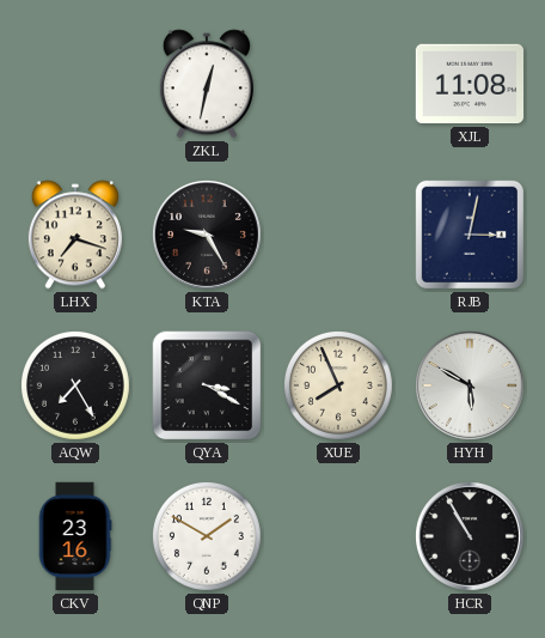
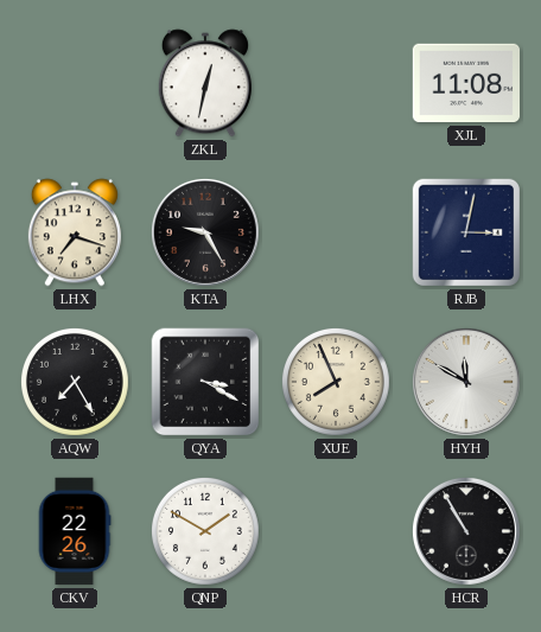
HYH: 5:50 -> 11:50 (466, 382)
CKV: 23:16 -> 22:26 (75, 531)
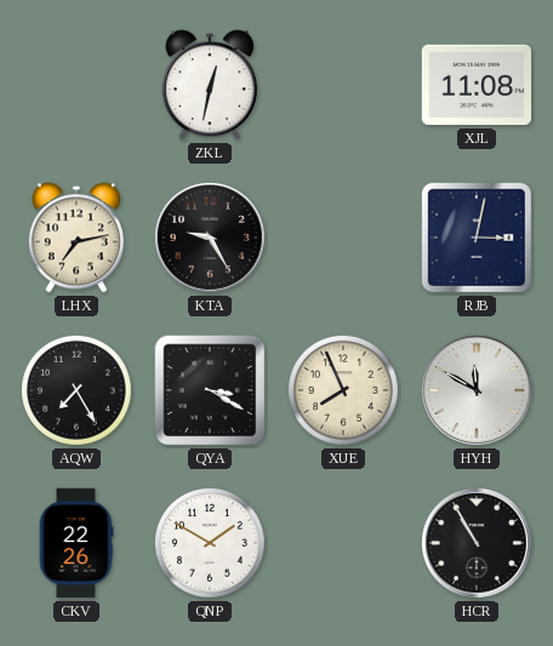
LHX: 7:18 -> 7:13 (76, 238)
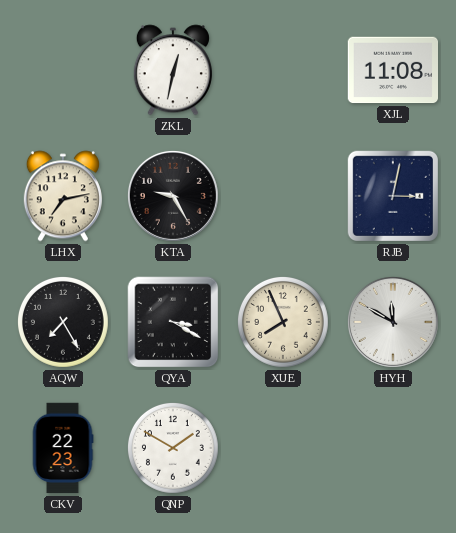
CKV: 22:26 -> 22:23 (63, 448)
HCR: 10:55 -> none (477, 543)
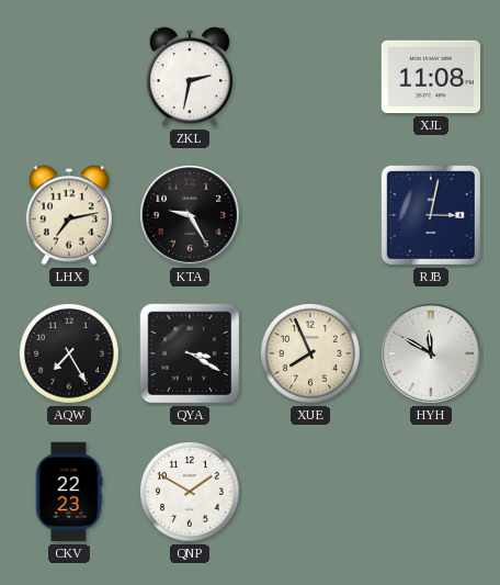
ZKL: 12:32 -> 2:32 (190, 77)
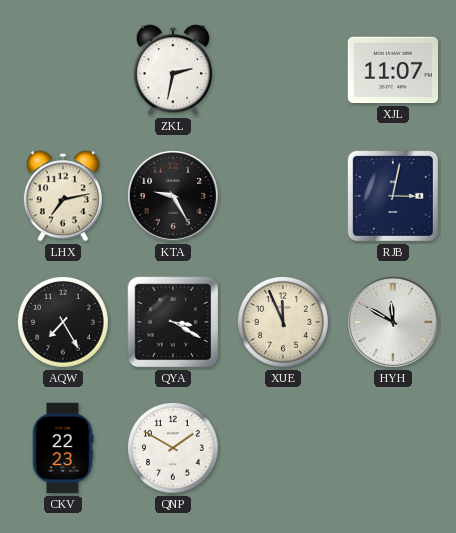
XJL: 11:08 -> 11:07 (393, 70)
XUE: 7:56 -> 11:56 (283, 322)
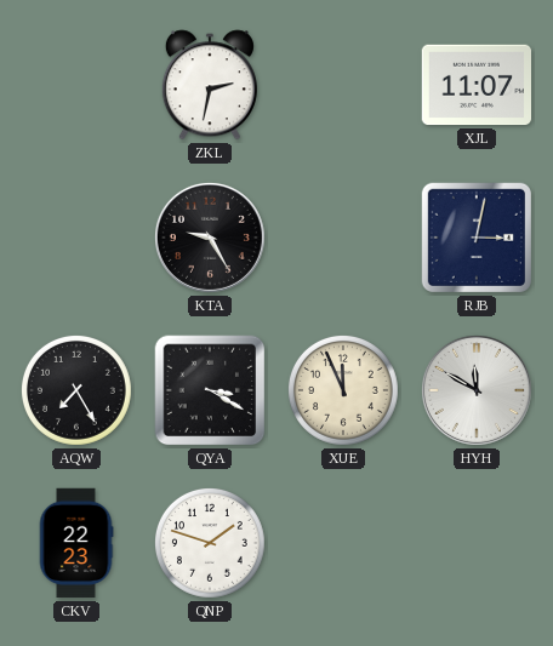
LHX: 7:13 -> none (63, 196)
QNP: 1:50 -> 1:48 (210, 543)
